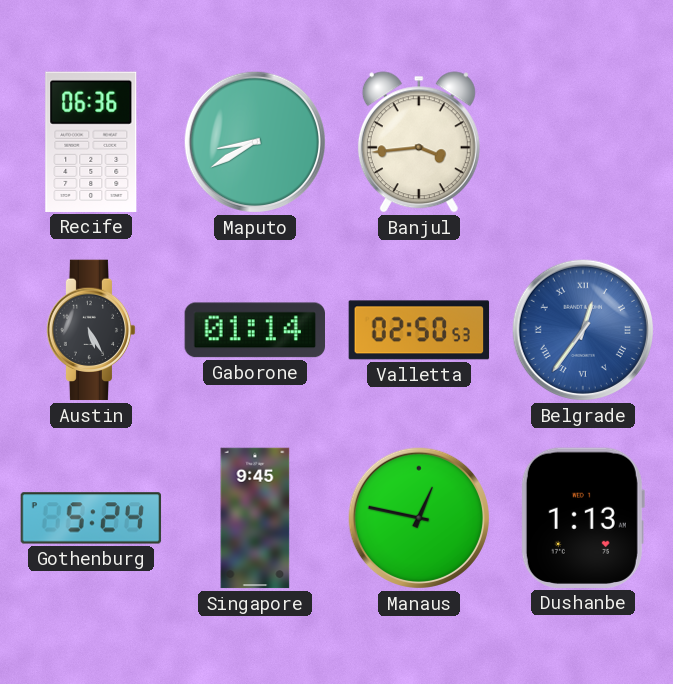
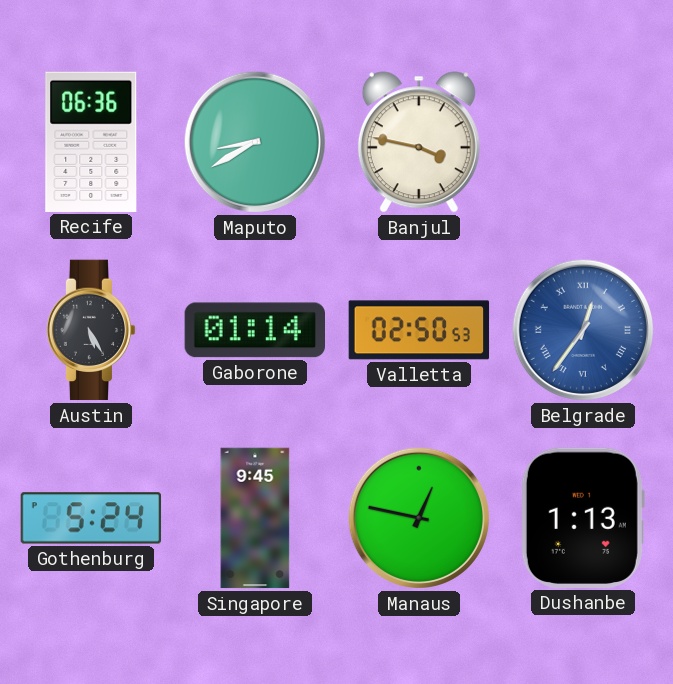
Banjul: 3:44 -> 3:47 (419, 142)
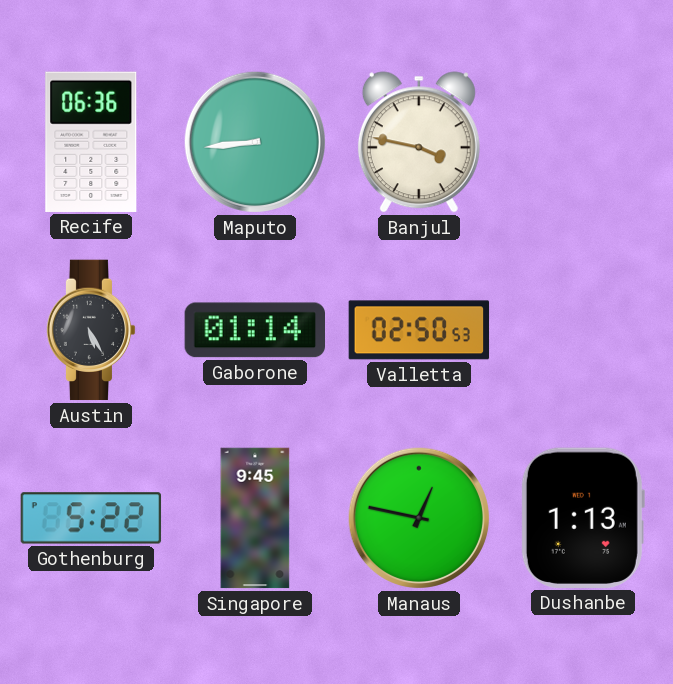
Maputo: 8:40 -> 8:44 (255, 142)
Belgrade: 12:36 -> none (583, 330)
Gothenburg: 5:24 -> 5:22 (91, 518)
